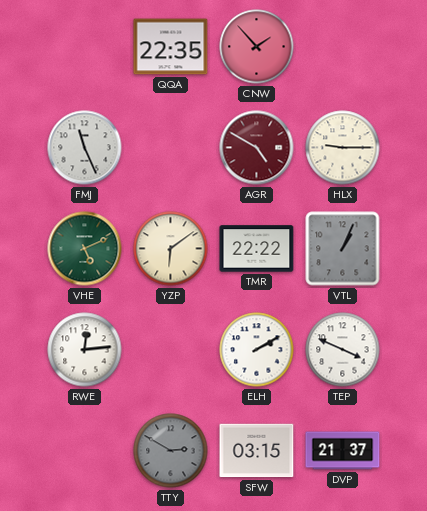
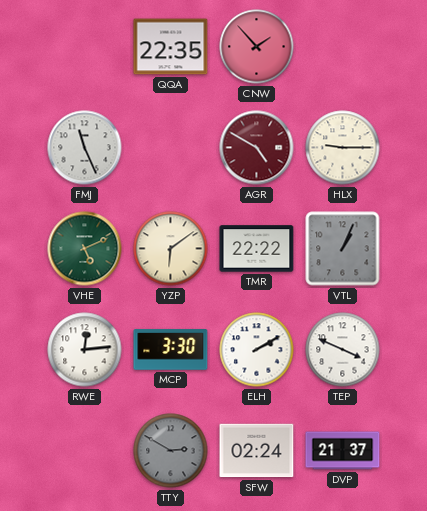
MCP: none -> 3:30 (171, 350)
SFW: 03:15 -> 02:24 (257, 451)
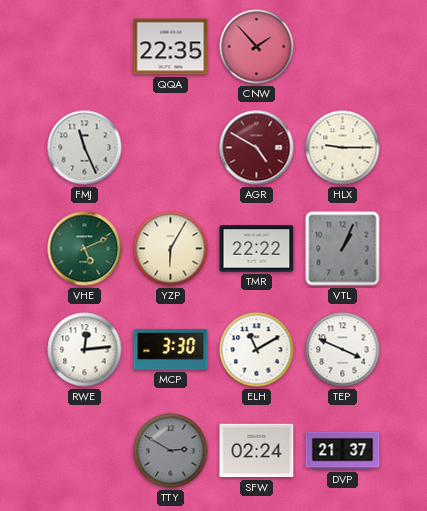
YZP: 6:09 -> 6:05 (171, 249)
ELH: 2:10 -> 11:10 (257, 350)
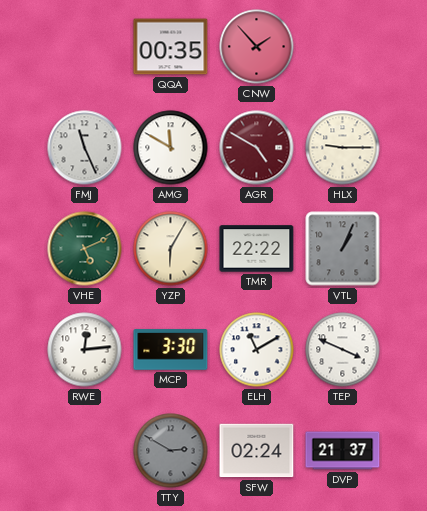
QQA: 22:35 -> 00:35 (171, 47)
AMG: none -> 11:50 (171, 148)
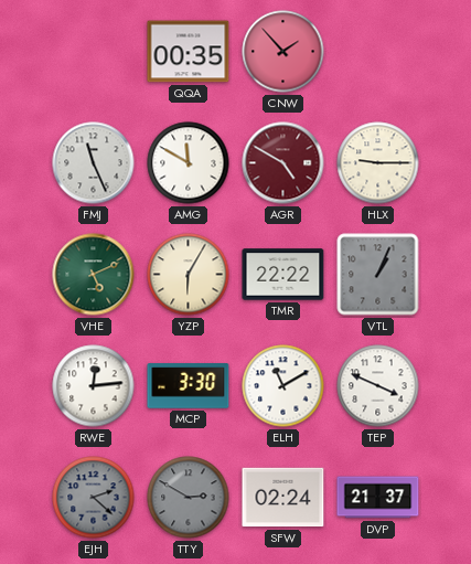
EJH: none -> 2:22 (94, 498)
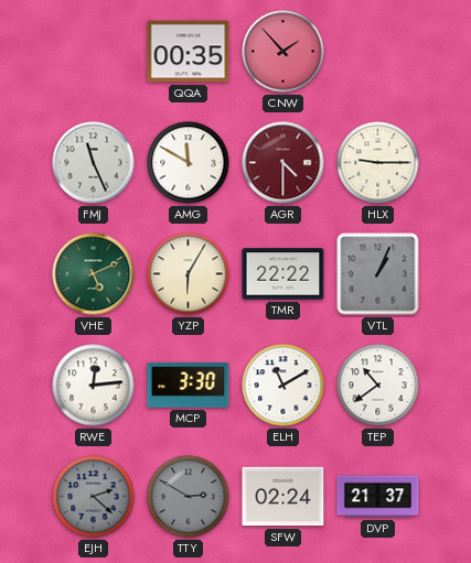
AGR: 4:50 -> 4:30 (283, 163)
TEP: 3:49 -> 10:39 (378, 386)
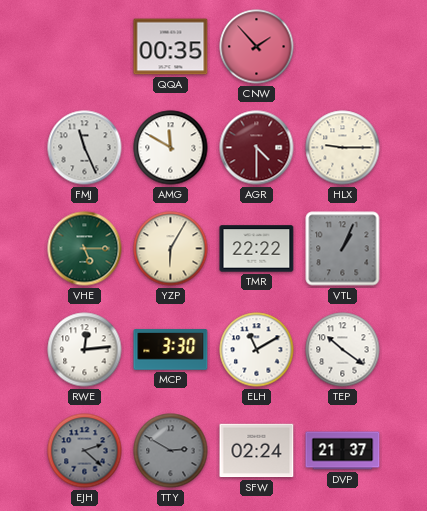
VHE: 5:11 -> 5:15 (85, 249)
TEP: 10:39 -> 10:21 (343, 350)
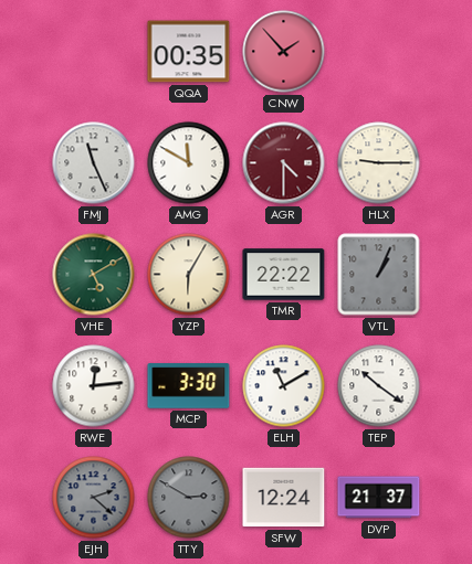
VHE: 5:15 -> 5:10 (94, 275)
SFW: 02:24 -> 12:24 (284, 498)
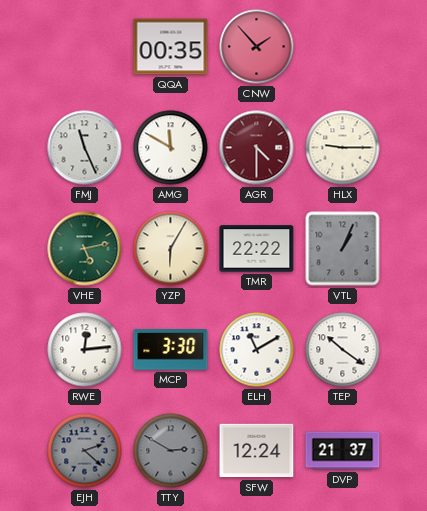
VHE: 5:10 -> 5:13 (85, 249)
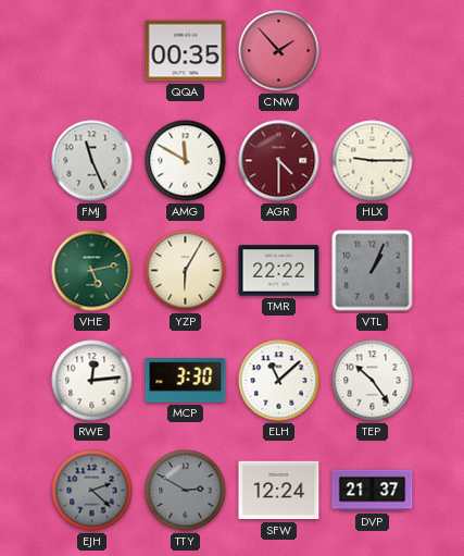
ELH: 11:10 -> 11:08 (279, 381)
TEP: 10:21 -> 10:24 (373, 381)
